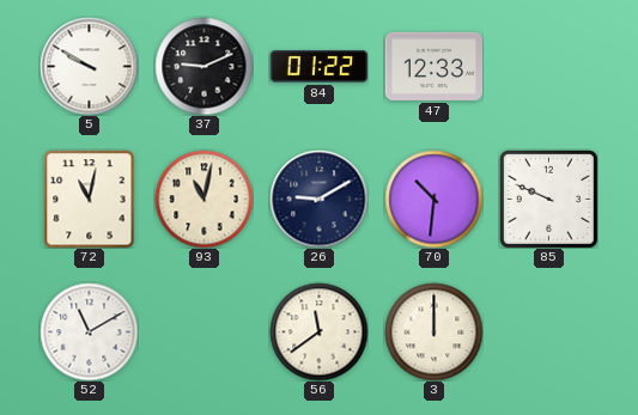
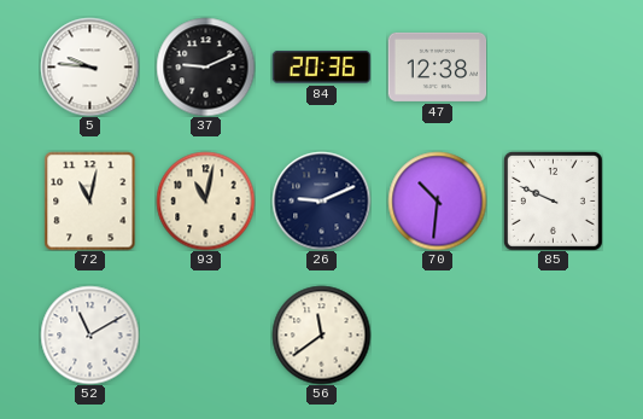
5: 9:50 -> 9:46 (89, 66)
84: 01:22 -> 20:36 (321, 68)
47: 12:33 -> 12:38 (437, 66)
26: 9:10 -> 9:11 (321, 200)
3: 12:00 -> none (433, 331)
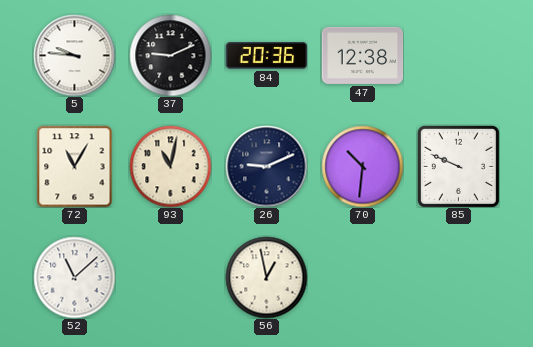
72: 11:02 -> 11:05 (75, 166)
52: 11:10 -> 11:08 (74, 277)
56: 11:39 -> 12:58 (266, 277)
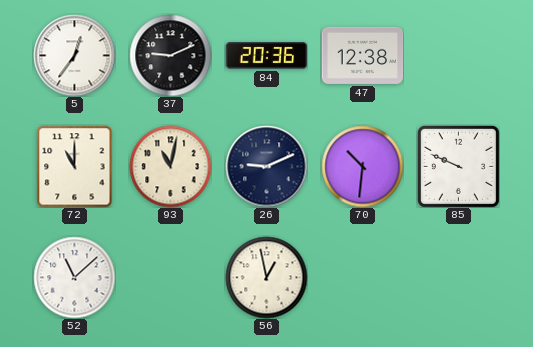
5: 9:46 -> 12:36 (74, 55)
72: 11:05 -> 11:00 (75, 166)
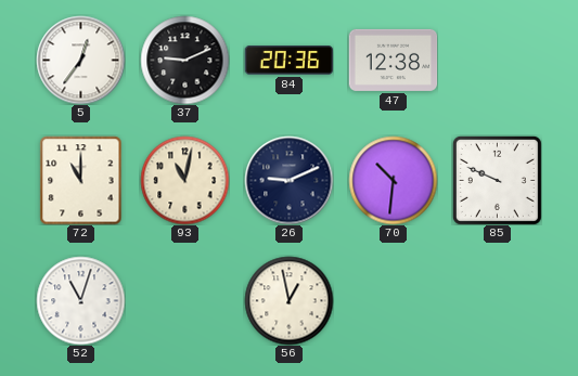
52: 11:08 -> 11:03 (80, 300)
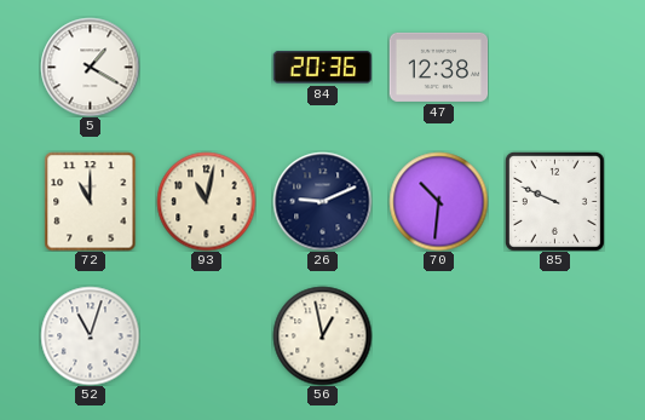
5: 12:36 -> 1:20 (90, 67)
37: 9:11 -> none (184, 60)
